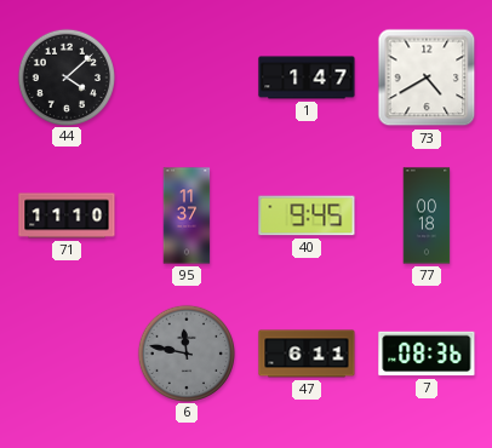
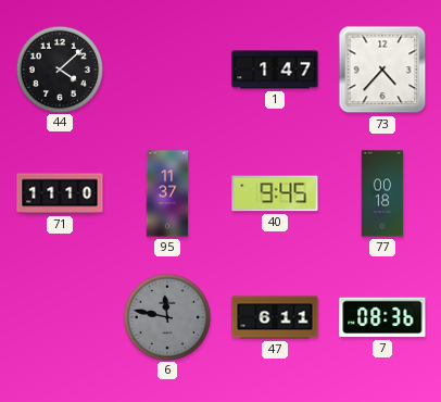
73: 4:40 -> 4:37 (382, 70)
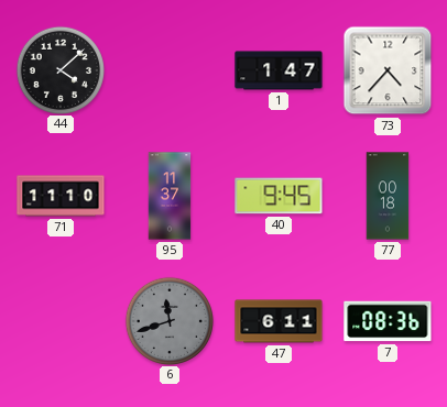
6: 11:47 -> 11:42 (168, 320)
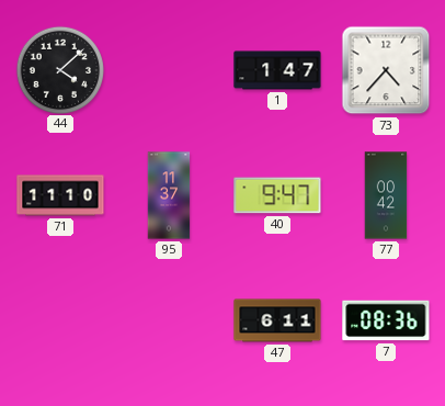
40: 9:45 -> 9:47 (277, 195)
77: 00:18 -> 00:42 (386, 195)
6: 11:42 -> none (168, 320)
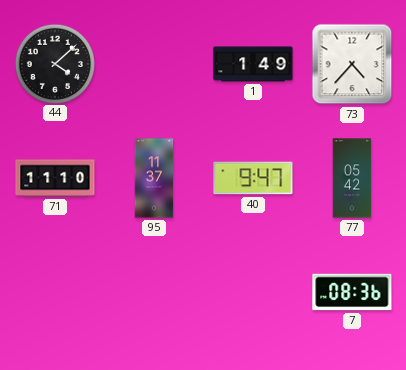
1: 1:47 -> 1:49 (253, 64)
77: 00:42 -> 05:42 (352, 178)
47: 6:11 -> none (277, 320)
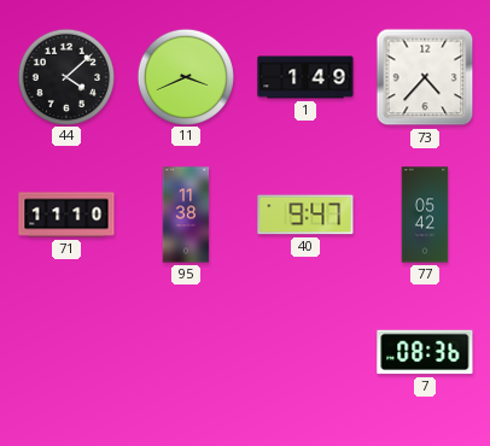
11: none -> 3:41 (185, 76)
95: 11:37 -> 11:38 (186, 215)
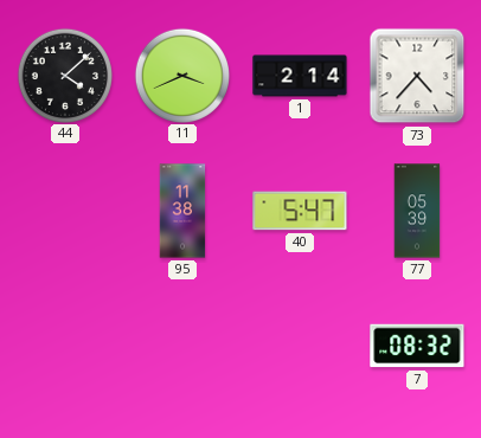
1: 1:49 -> 2:14 (300, 76)
71: 11:10 -> none (66, 215)
40: 9:47 -> 5:47 (300, 211)
77: 05:42 -> 05:39 (417, 211)
7: 08:36 -> 08:32 (417, 346)
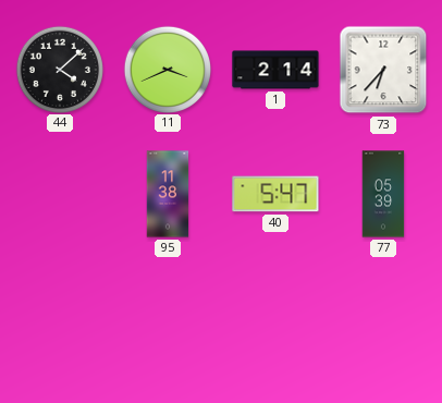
73: 4:37 -> 6:37 (383, 70)
7: 08:32 -> none (417, 346)
